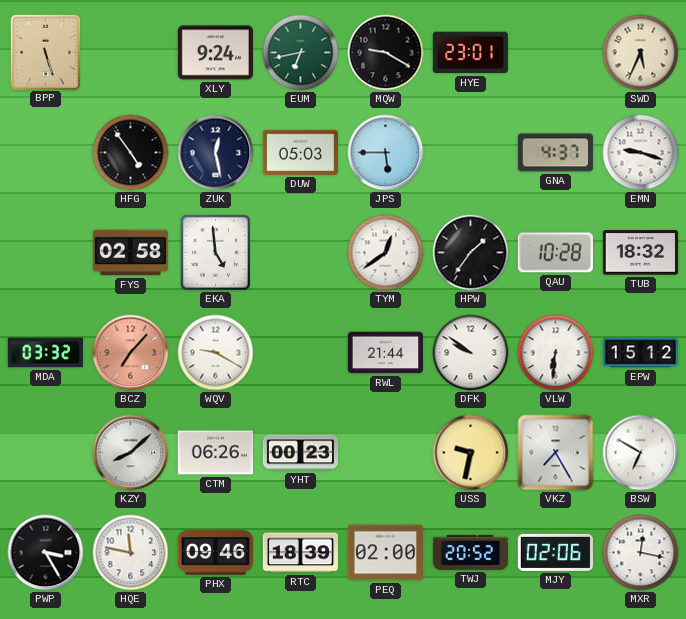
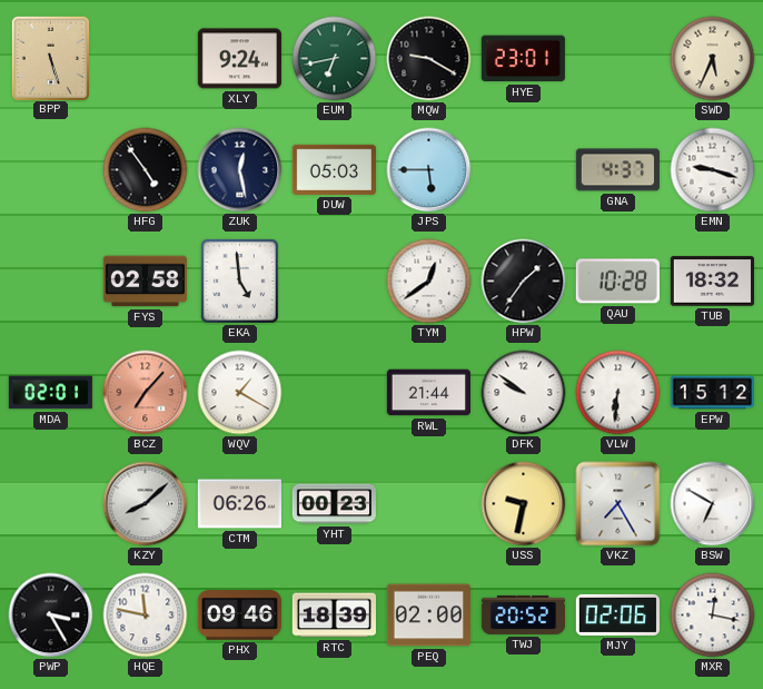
MDA: 03:32 -> 02:01 (50, 393)
WQV: 9:20 -> 1:20 (240, 393)
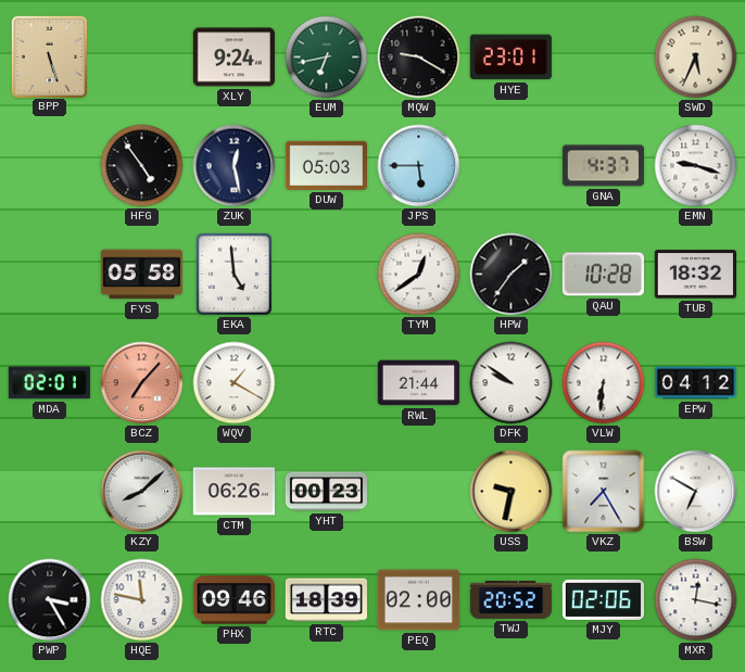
FYS: 02:58 -> 05:58 (141, 275)
EPW: 15:12 -> 04:12 (695, 383)
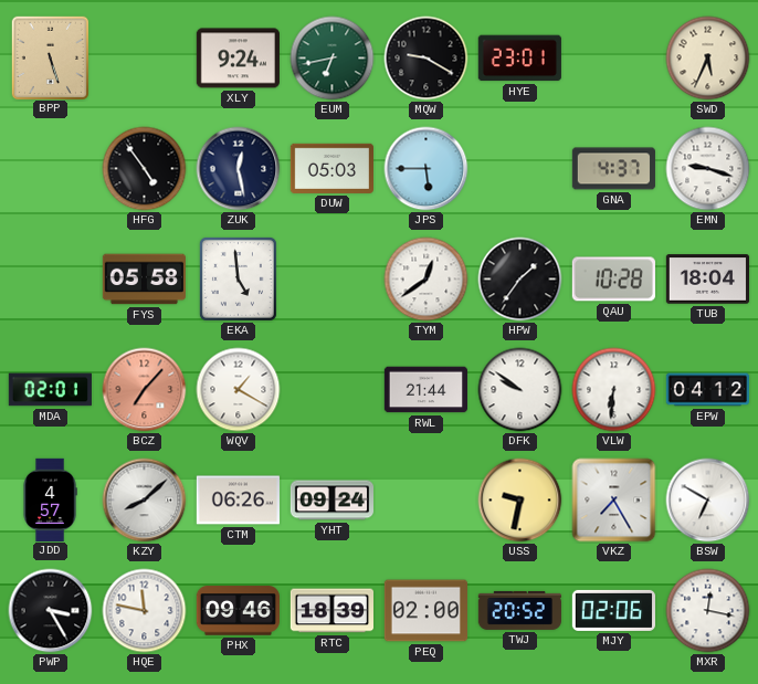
TUB: 18:32 -> 18:04 (707, 280)
JDD: none -> 4:57 (50, 499)
YHT: 00:23 -> 09:24 (331, 501)
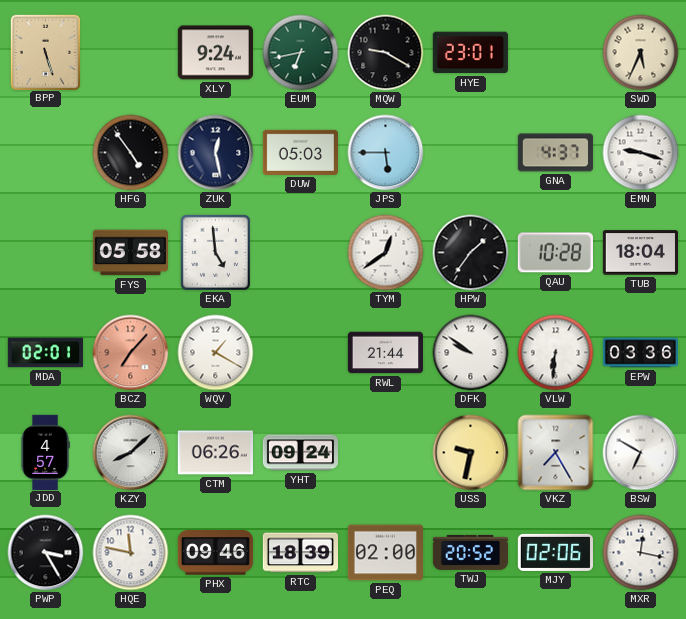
EPW: 04:12 -> 03:36 (640, 353)
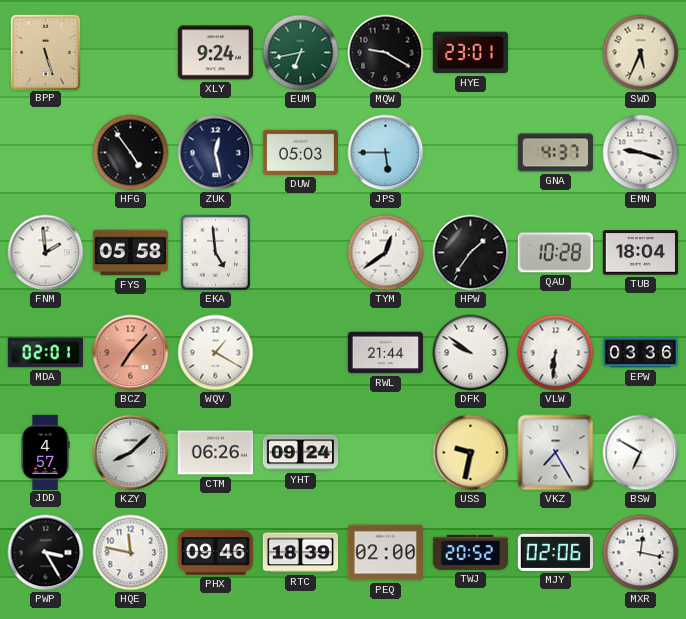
FNM: none -> 1:59 (46, 253)
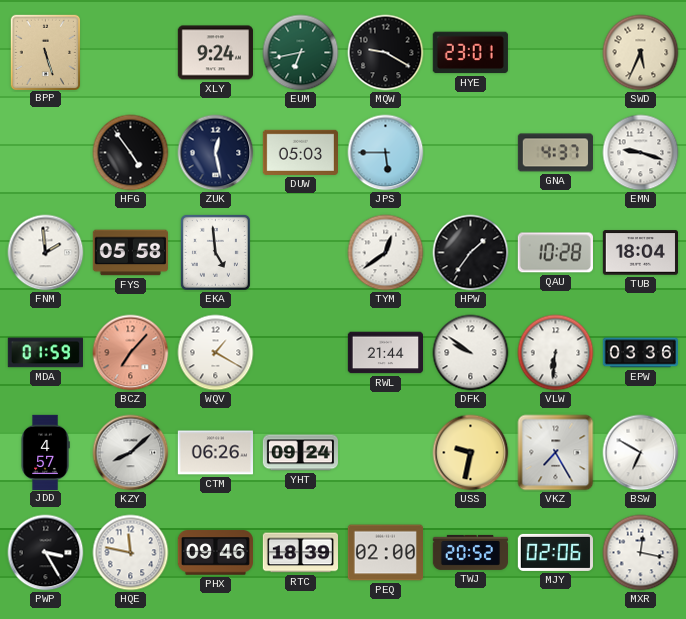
MDA: 02:01 -> 01:59 (45, 353)
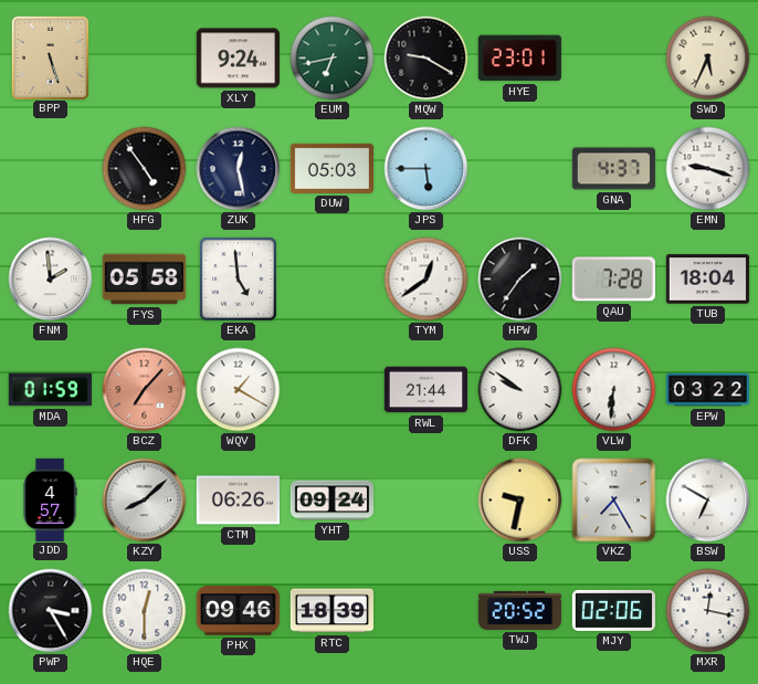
QAU: 10:28 -> 7:28 (613, 280)
EPW: 03:36 -> 03:22 (707, 390)
HQE: 11:47 -> 12:30 (145, 611)
PEQ: 02:00 -> none (385, 553)
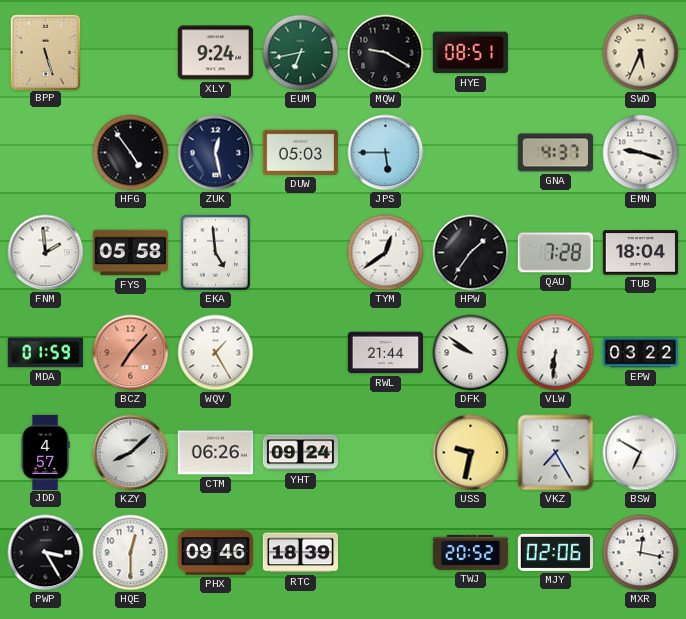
HYE: 23:01 -> 08:51 (470, 53)
WQV: 1:20 -> 1:25 (216, 353)
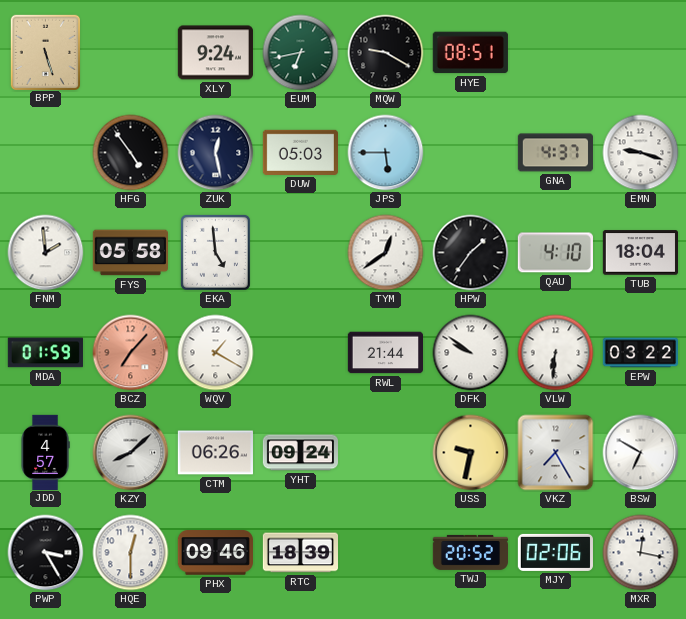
SWD: 5:34 -> none (641, 53)
QAU: 7:28 -> 4:10 (555, 253)
WQV: 1:25 -> 1:20 (216, 353)
